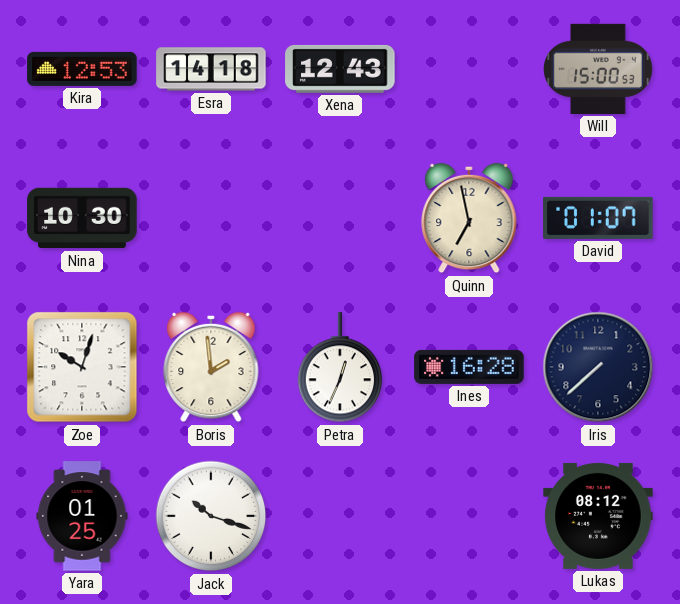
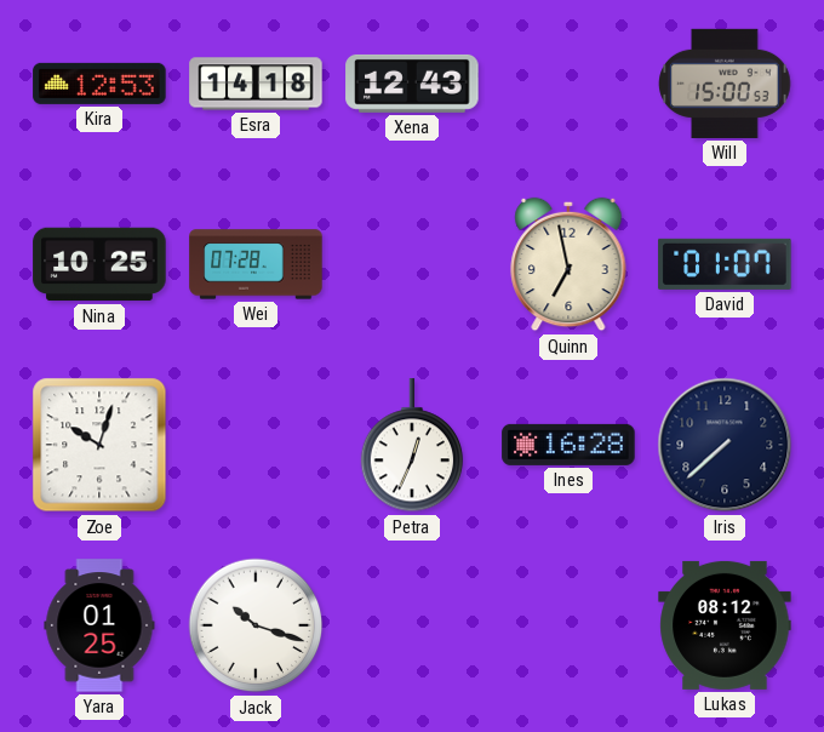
Nina: 10:30 -> 10:25 (99, 264)
Wei: none -> 07:28 (256, 264)
Boris: 1:59 -> none (211, 367)
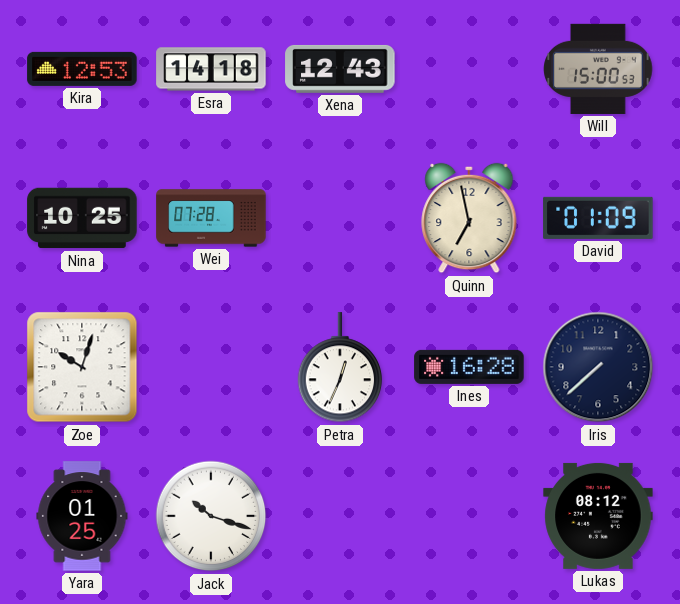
David: 01:07 -> 01:09 (598, 218)
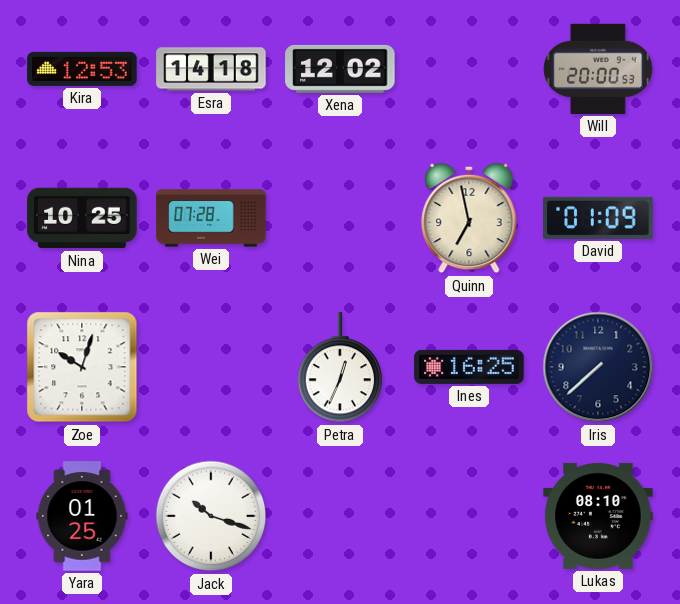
Xena: 12:43 -> 12:02 (340, 69)
Will: 15:00 -> 20:00 (598, 69)
Ines: 16:28 -> 16:25 (469, 367)
Lukas: 08:12 -> 08:10 (598, 516)
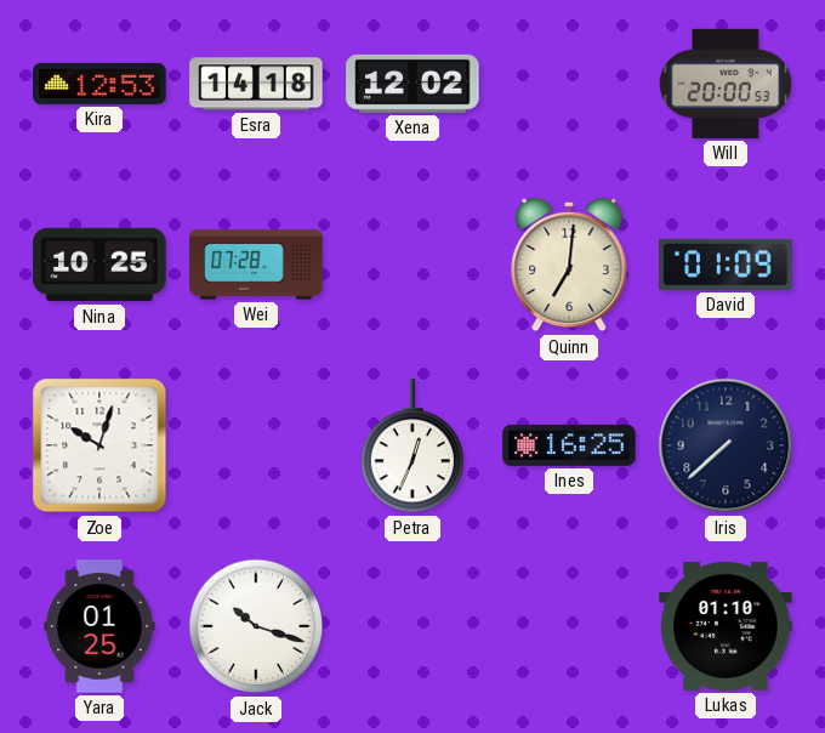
Quinn: 6:58 -> 7:01 (569, 265)
Lukas: 08:10 -> 01:10 (726, 626)
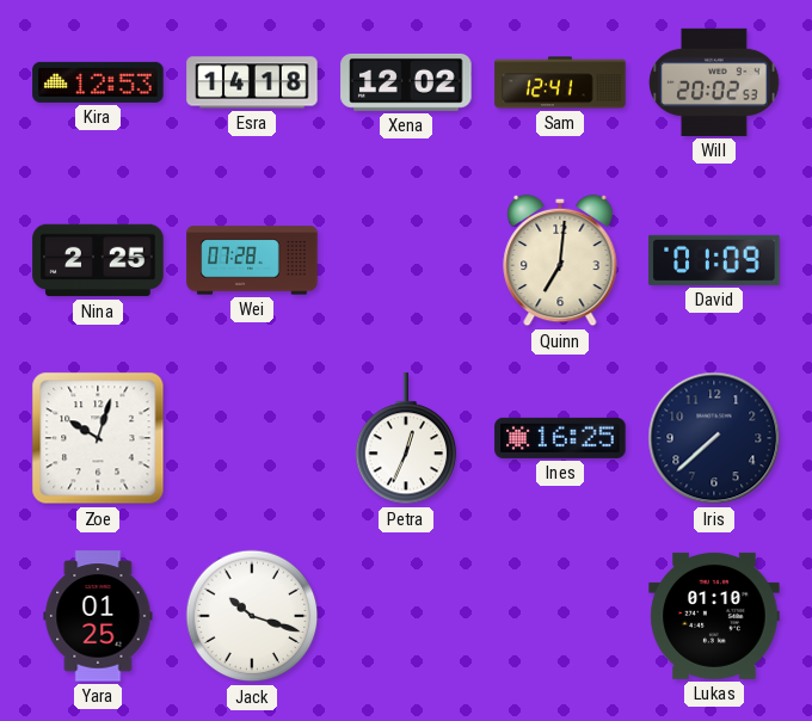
Sam: none -> 12:41 (560, 82)
Will: 20:00 -> 20:02 (714, 82)
Nina: 10:25 -> 2:25 (98, 260)
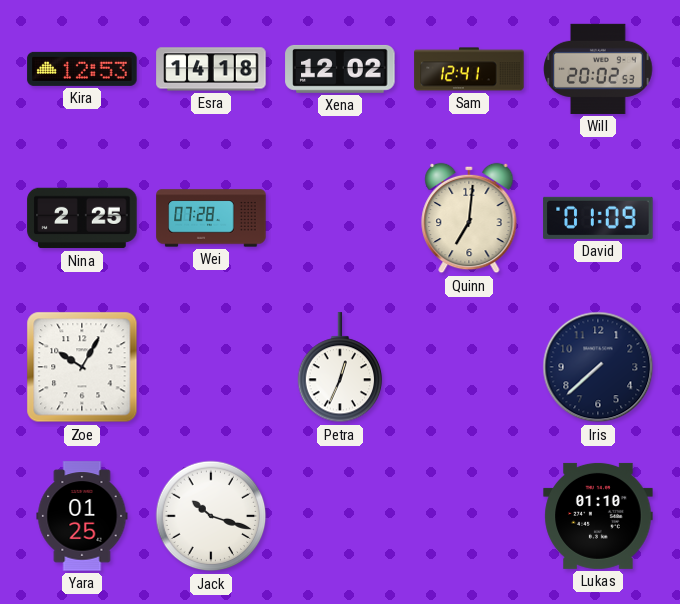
Zoe: 10:03 -> 10:05 (82, 367)
Ines: 16:25 -> none (560, 438)
